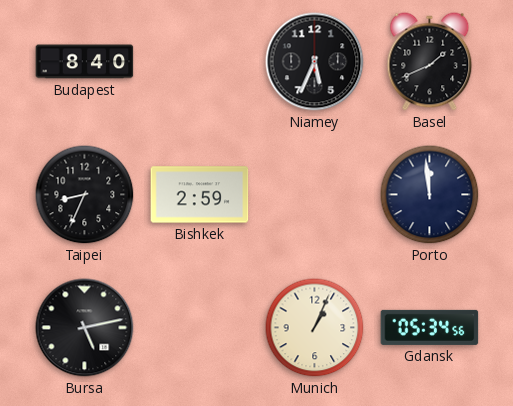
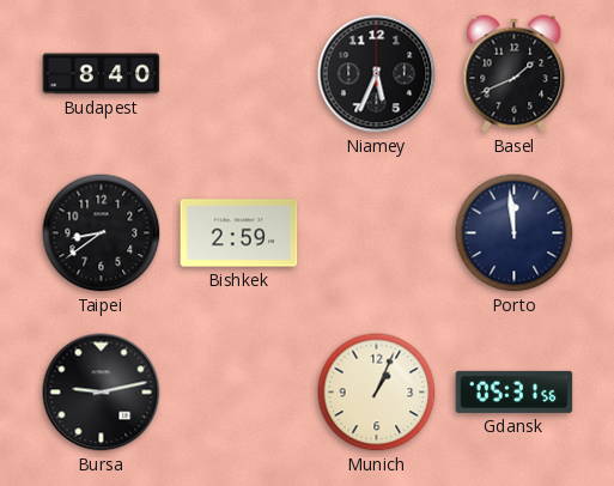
Taipei: 8:34 -> 8:39 (102, 233)
Bursa: 5:13 -> 9:13 (102, 393)
Gdansk: 05:34 -> 05:31 (515, 391)
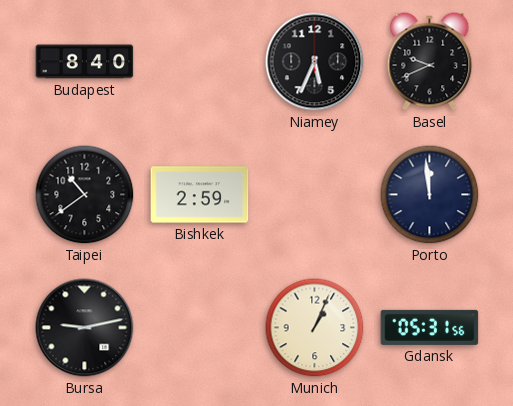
Basel: 1:41 -> 9:41 (430, 62)
Taipei: 8:39 -> 10:39 (85, 195)
